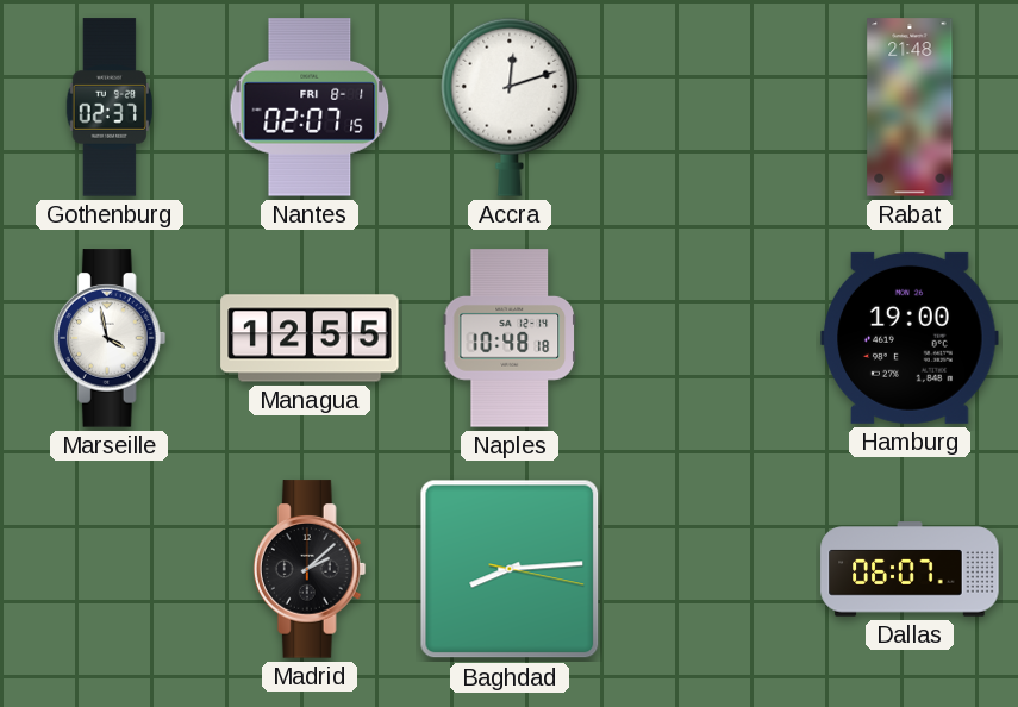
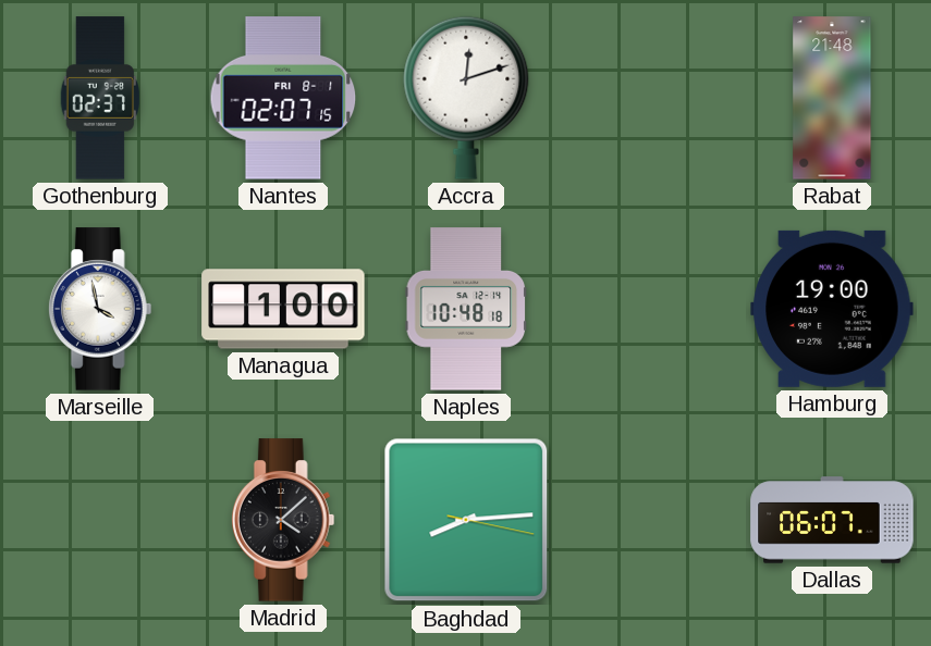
Managua: 12:55 -> 1:00 (283, 309)
Madrid: 2:08 -> 4:08 (283, 520)
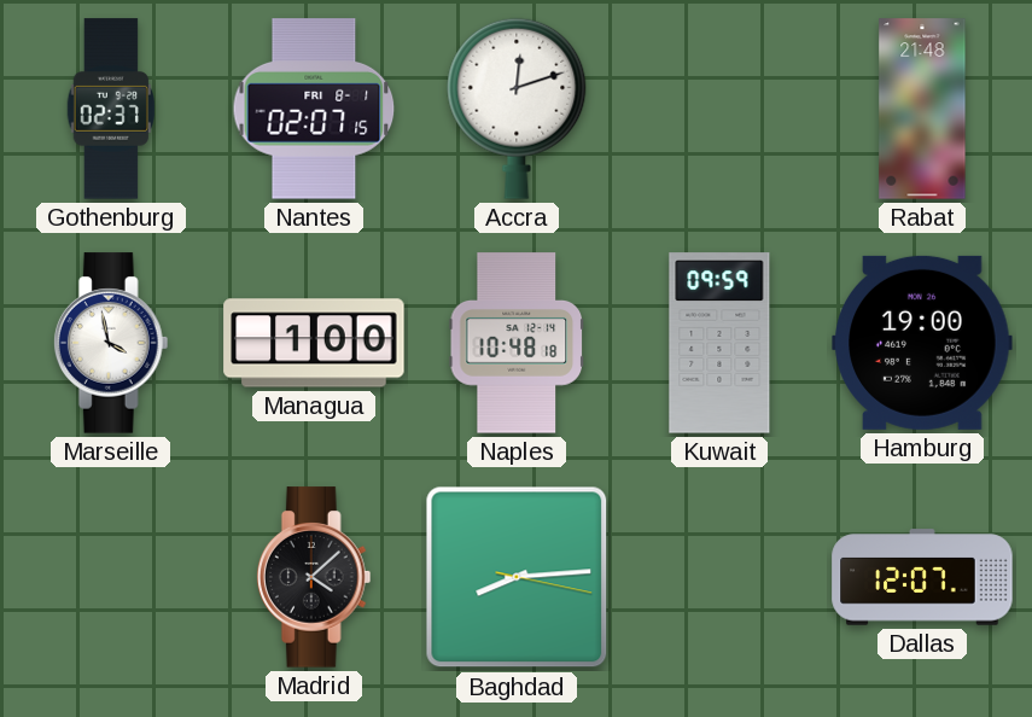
Kuwait: none -> 09:59 (719, 343)
Dallas: 06:07 -> 12:07 (922, 577)
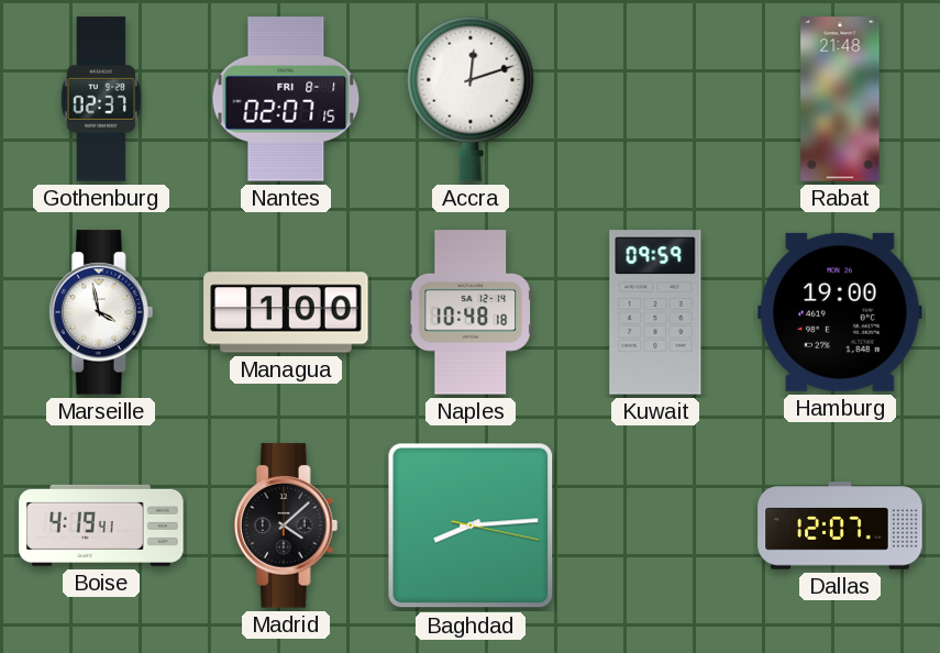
Boise: none -> 4:19 (101, 525)
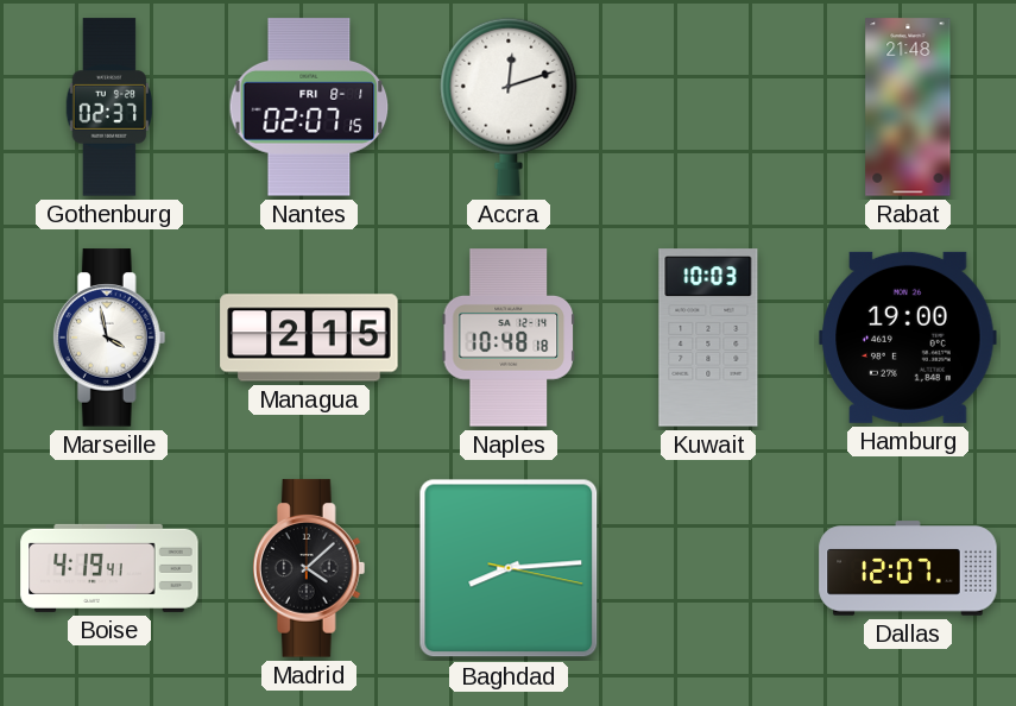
Managua: 1:00 -> 2:15 (309, 338)
Kuwait: 09:59 -> 10:03 (708, 338)
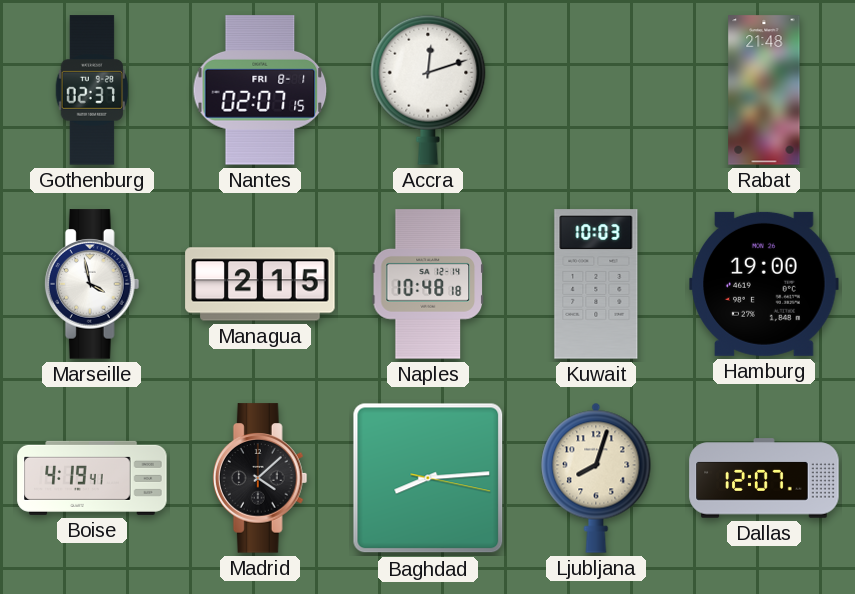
Ljubljana: none -> 8:03 (596, 478)
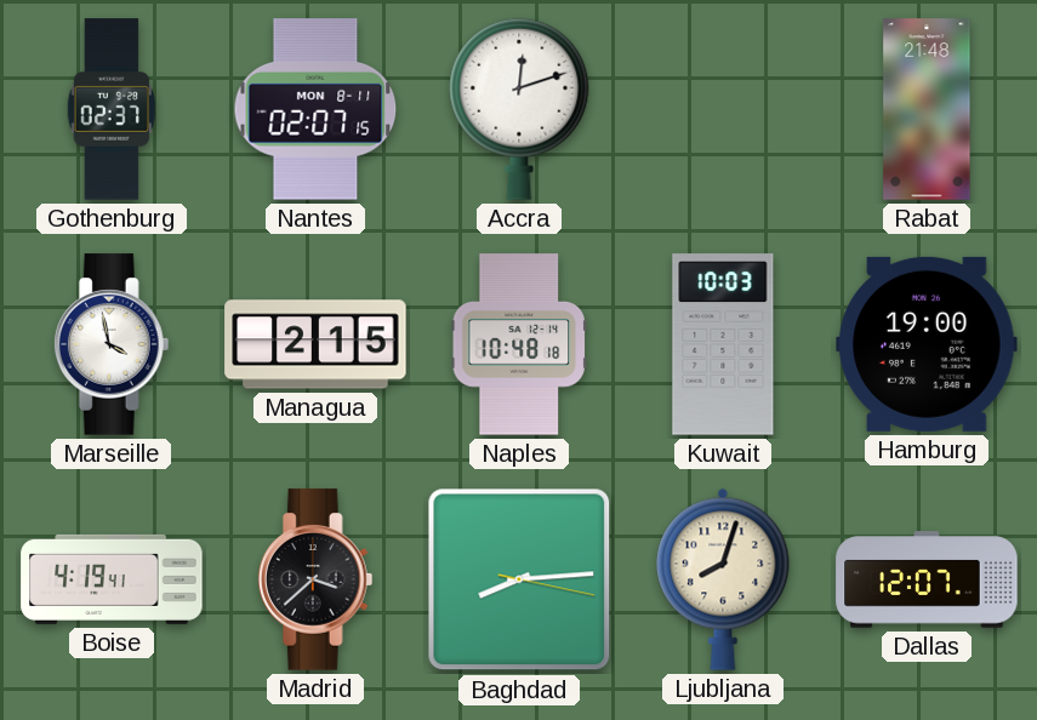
Nantes date: FRI 8-1 -> MON 8-11 (315, 109)
Madrid: 4:08 -> 3:38 (315, 579)
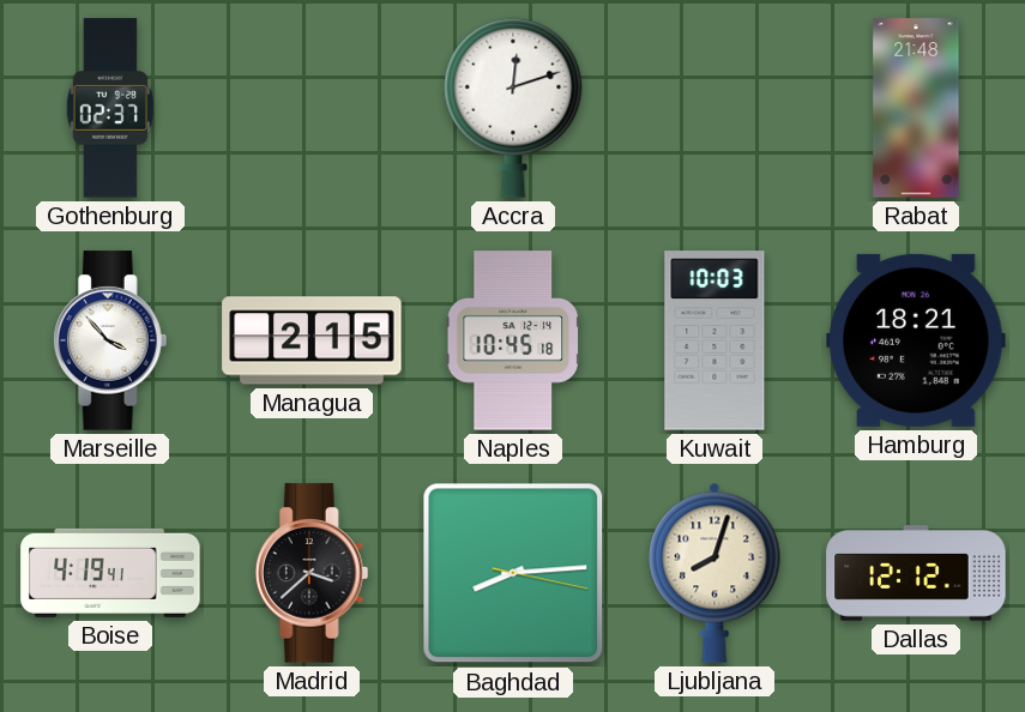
Nantes: 02:07 -> none (315, 109)
Marseille: 3:58 -> 3:53 (110, 340)
Naples: 10:48 -> 10:45 (512, 340)
Hamburg: 19:00 -> 18:21 (916, 340)
Dallas: 12:07 -> 12:12 (916, 573)
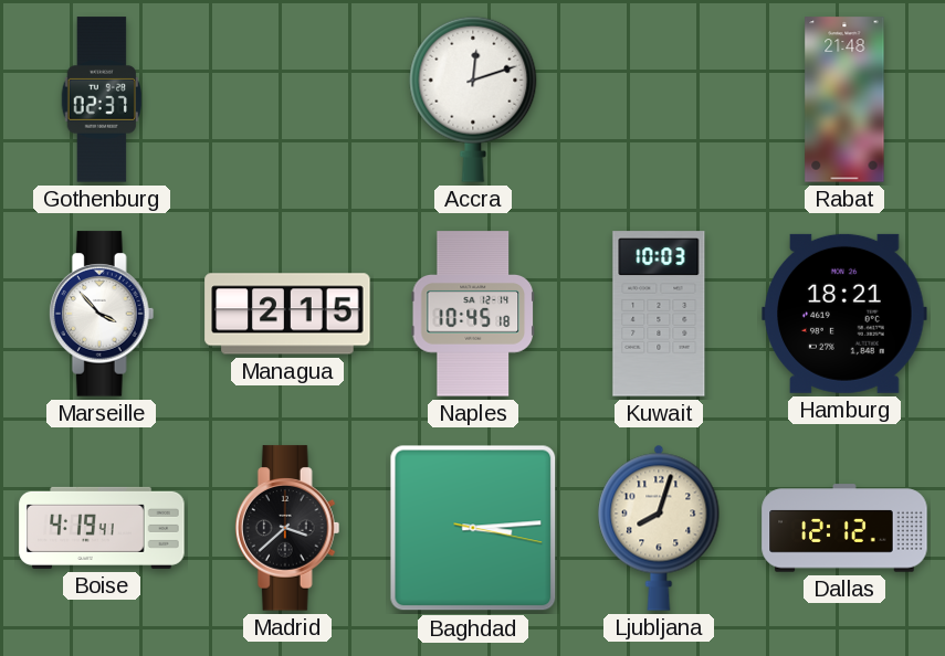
Baghdad: 8:14 -> 3:14 (473, 528)
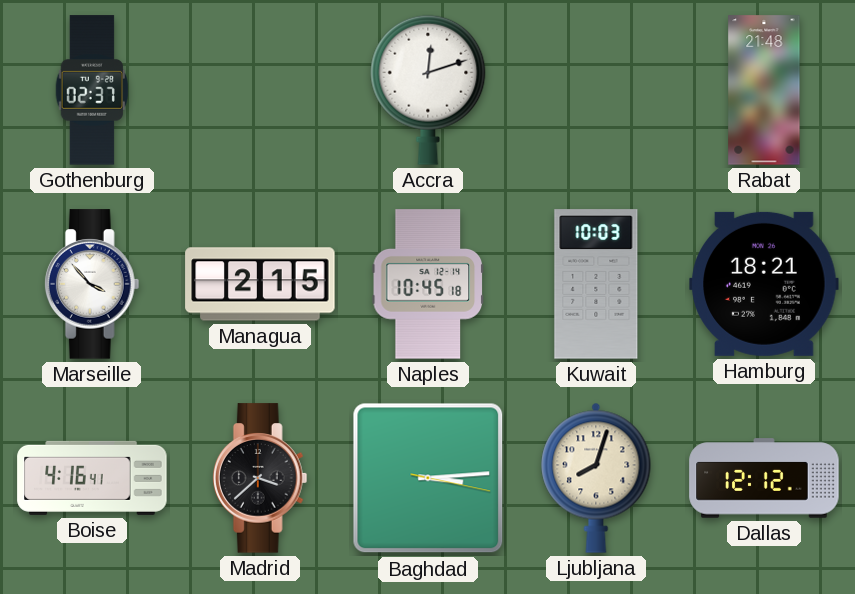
Boise: 4:19 -> 4:16 (92, 478)
